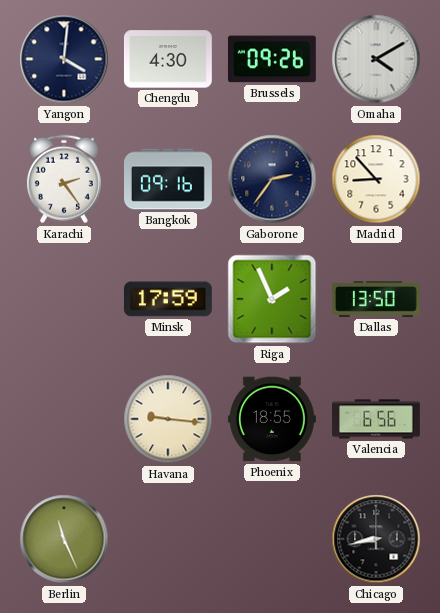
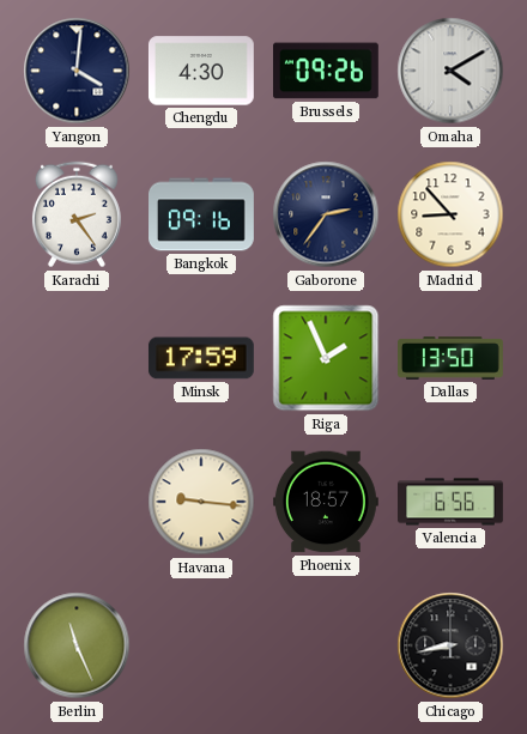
Phoenix: 18:55 -> 18:57 (326, 502)
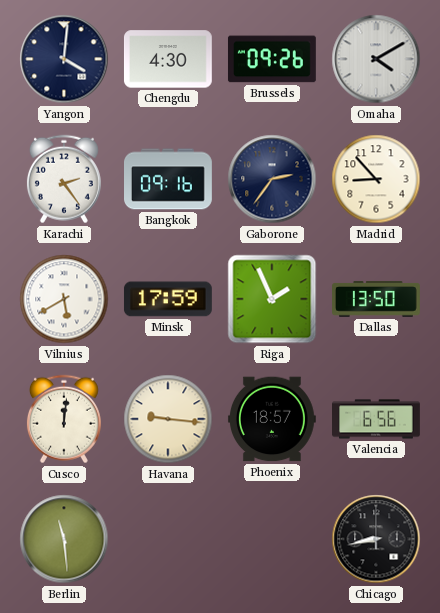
Vilnius: none -> 5:40 (64, 299)
Cusco: none -> 12:01 (64, 419)
Berlin: 11:26 -> 11:29 (64, 539)
